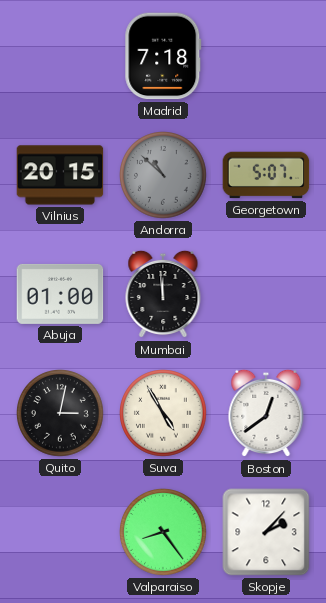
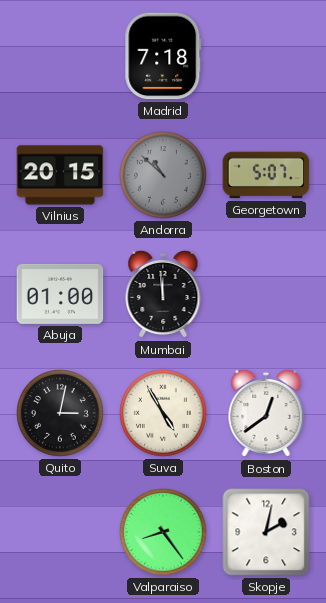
Skopje: 2:07 -> 2:02 (266, 532)
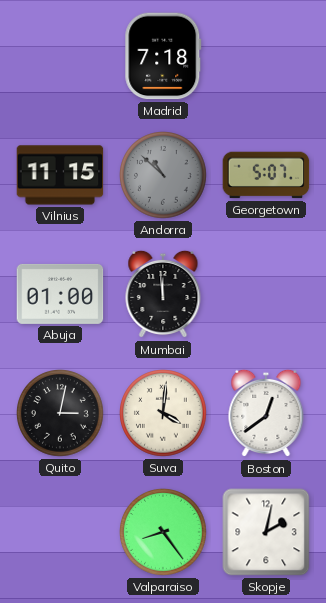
Vilnius: 20:15 -> 11:15 (60, 175)
Suva: 4:55 -> 4:01 (163, 413)
